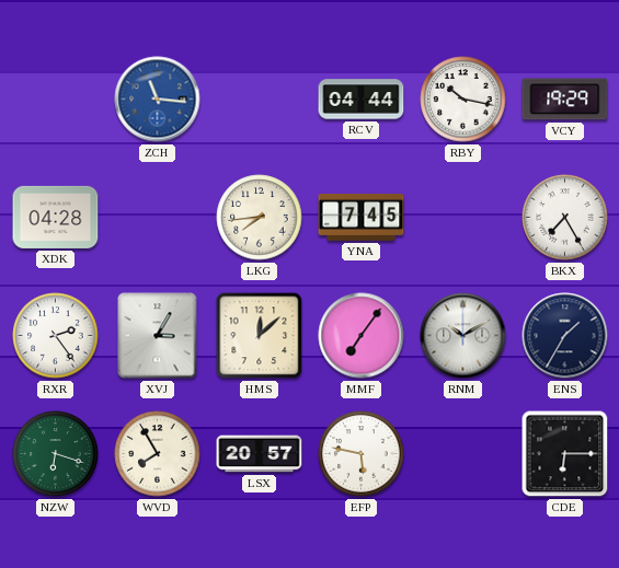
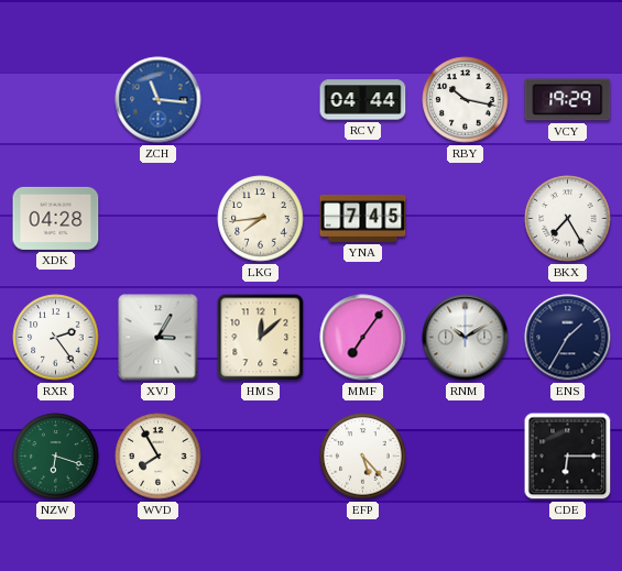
LSX: 20:57 -> none (260, 454)
EFP: 5:47 -> 5:23 (363, 457)
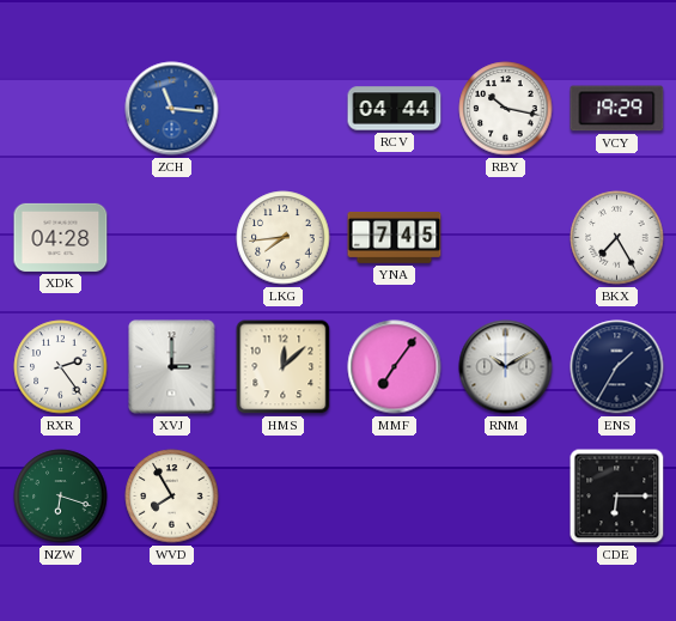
XVJ: 3:05 -> 3:00 (172, 367)
EFP: 5:23 -> none (363, 457)
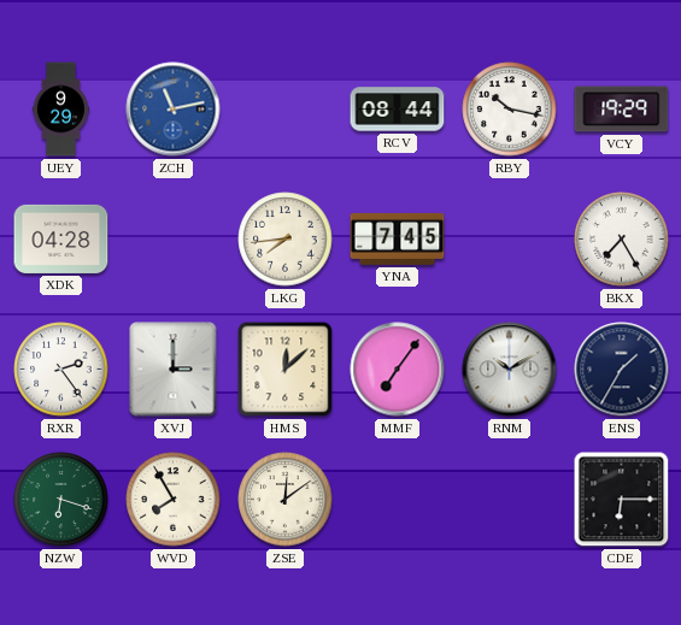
UEY: none -> 9:29 (61, 110)
ZCH: 11:16 -> 11:13 (174, 110)
RCV: 04:44 -> 08:44 (398, 110)
ZSE: none -> 12:09 (286, 500)
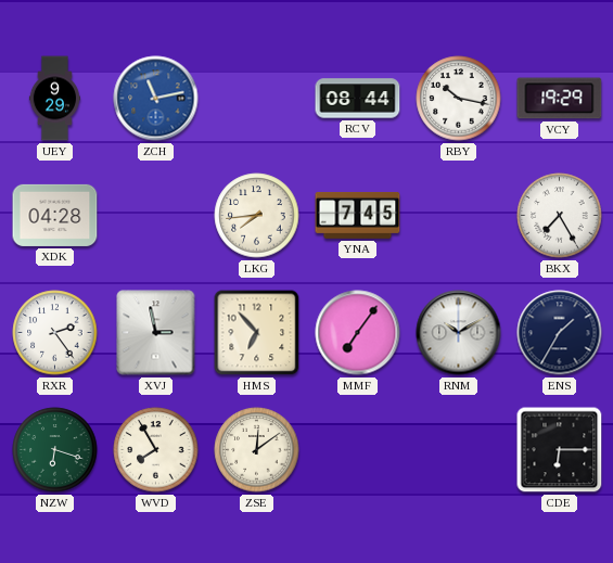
XVJ: 3:00 -> 2:58 (156, 333)
HMS: 12:08 -> 6:53 (257, 333)
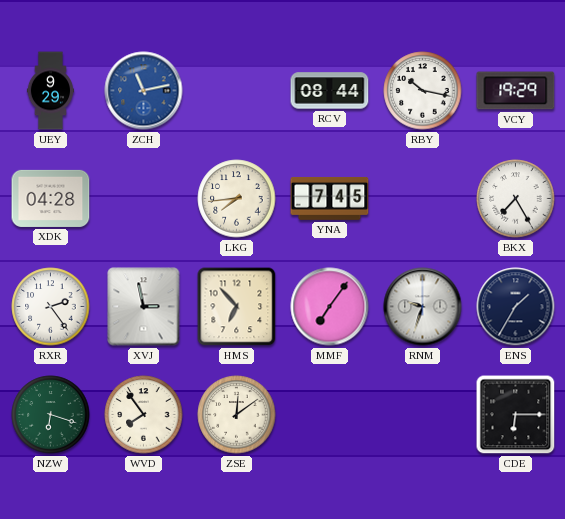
RNM: 10:10 -> 9:33 (423, 307)
WVD: 7:55 -> 7:54 (144, 415)
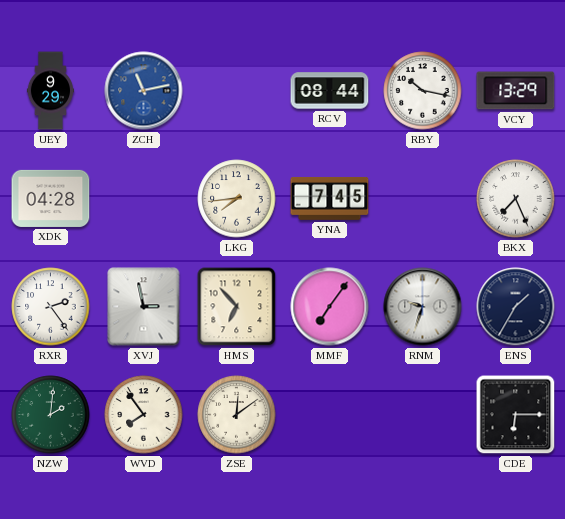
VCY: 19:29 -> 13:29 (516, 91)
BKX: 7:25 -> 7:26 (516, 199)
NZW: 6:18 -> 2:01 (51, 415)
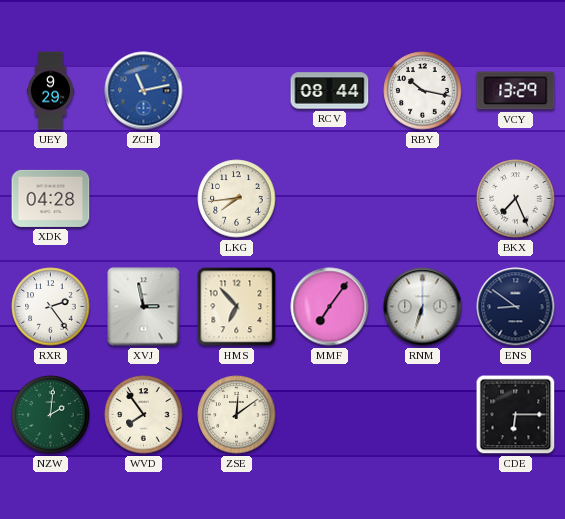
YNA: 7:45 -> none (330, 198)
RNM: 9:33 -> 6:33 (423, 307)
ENS: 1:35 -> 8:51 (516, 307)
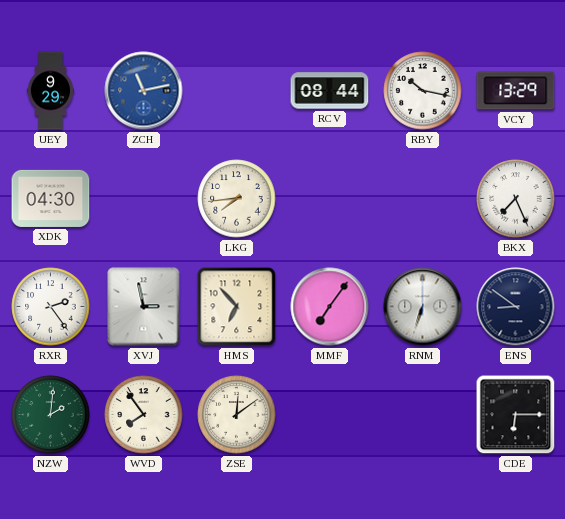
XDK: 04:28 -> 04:30 (51, 198)
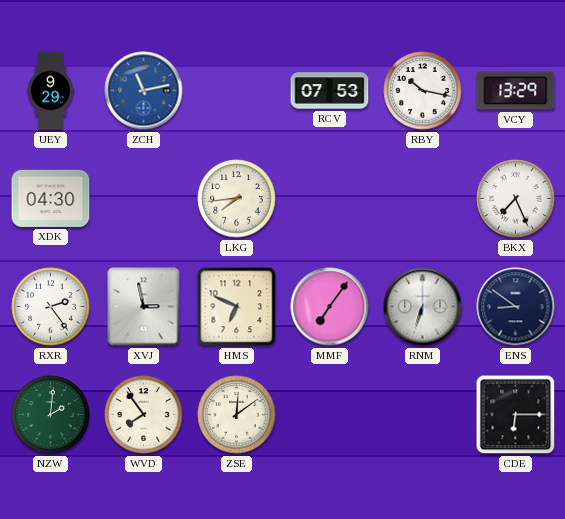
RCV: 08:44 -> 07:53 (330, 91)
HMS: 6:53 -> 6:49 (237, 307)
